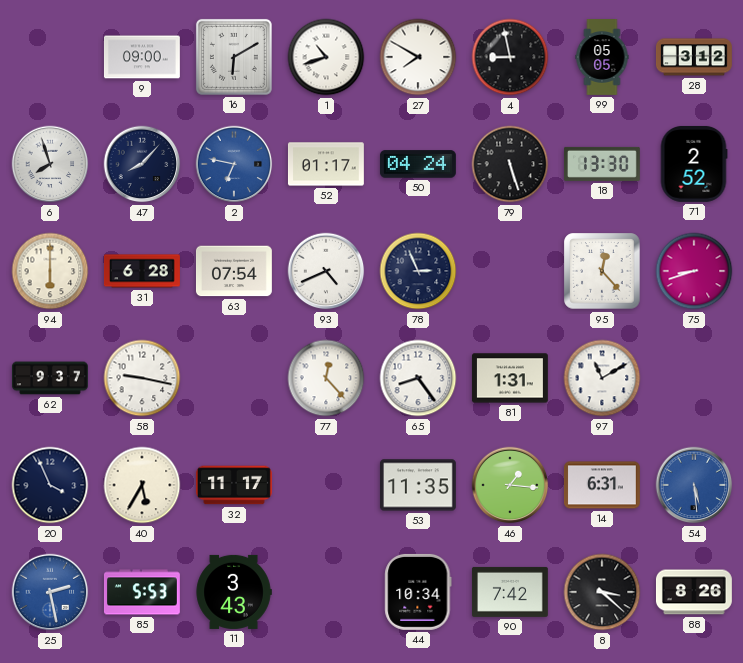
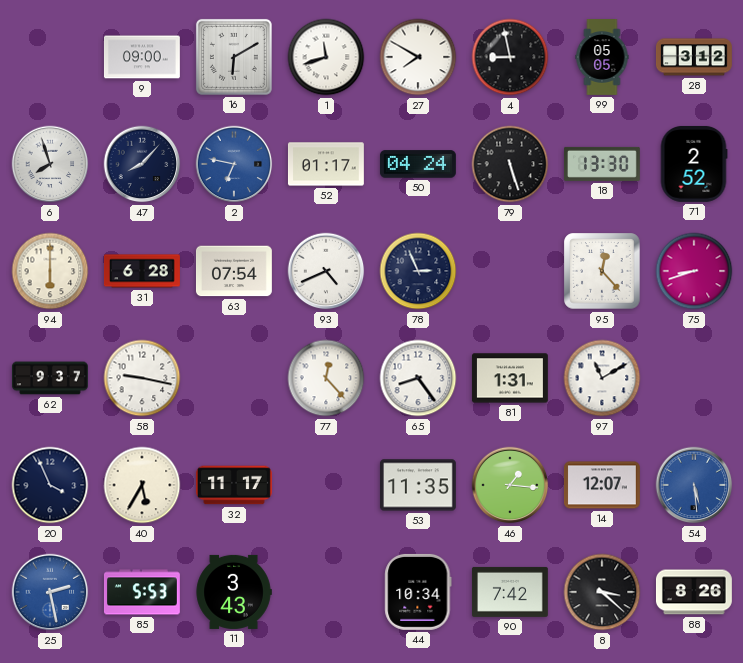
1: 10:42 -> 11:42 (326, 57)
14: 6:31 -> 12:07 (602, 485)
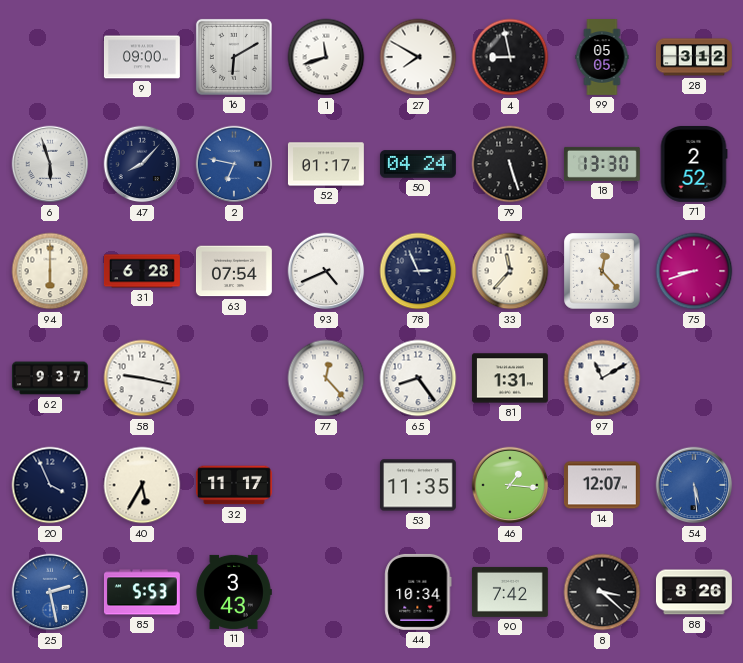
6: 7:57 -> 5:57 (50, 164)
33: none -> 11:37 (510, 271)
